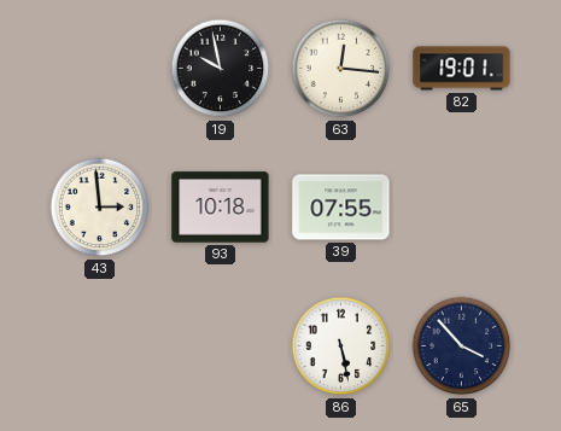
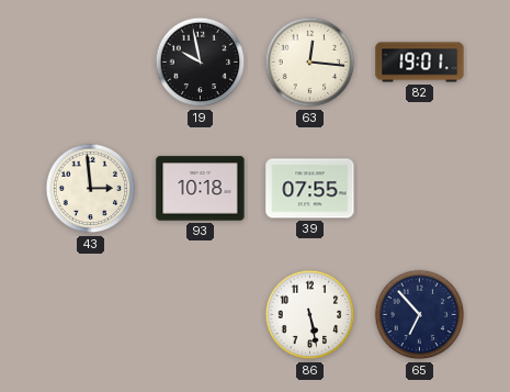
65: 3:53 -> 6:53 (420, 315)
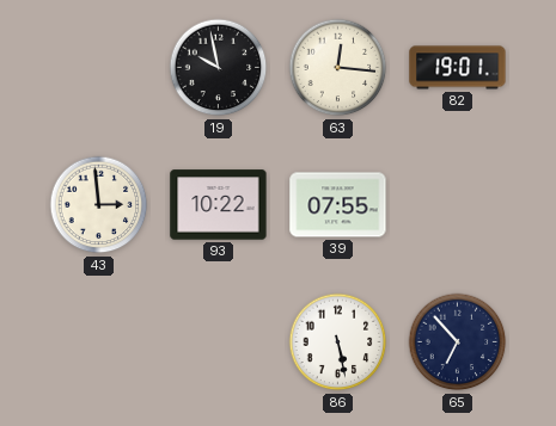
93: 10:18 -> 10:22 (219, 205)
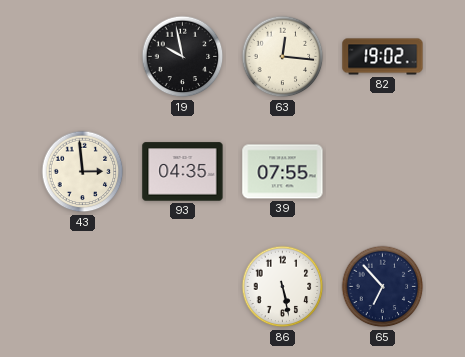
82: 19:01 -> 19:02 (383, 57)
93: 10:22 -> 04:35 (183, 172)
